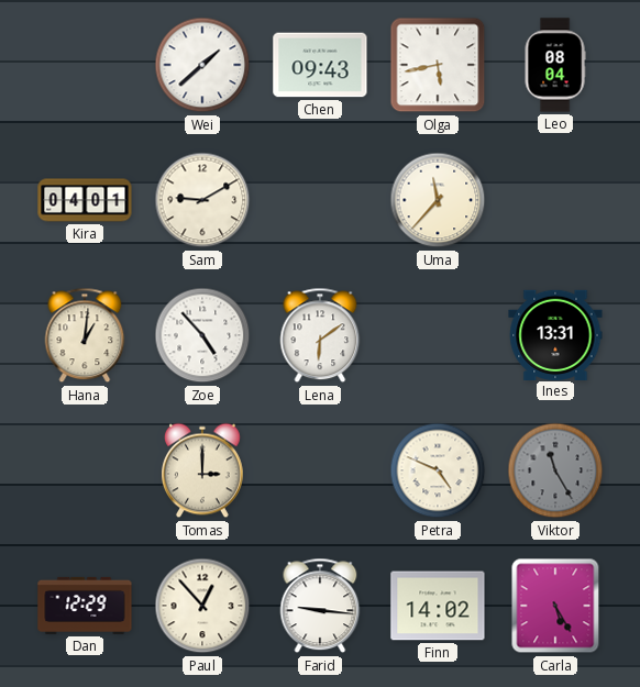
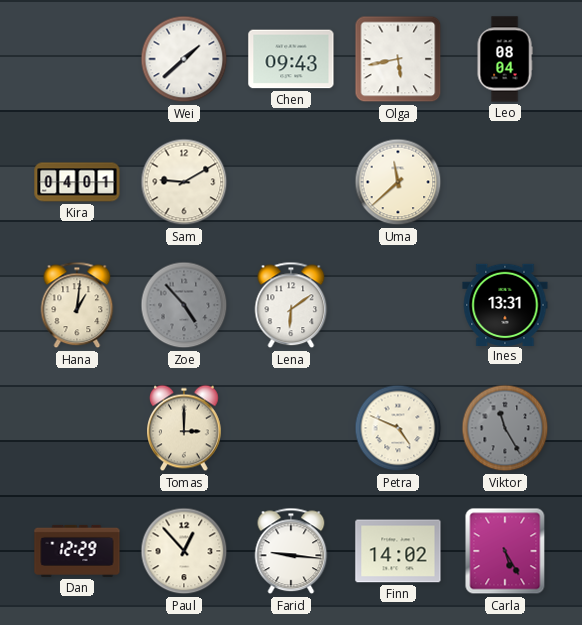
Uma: 11:37 -> 11:38 (398, 182)
Zoe dial: white -> grey (184, 305)
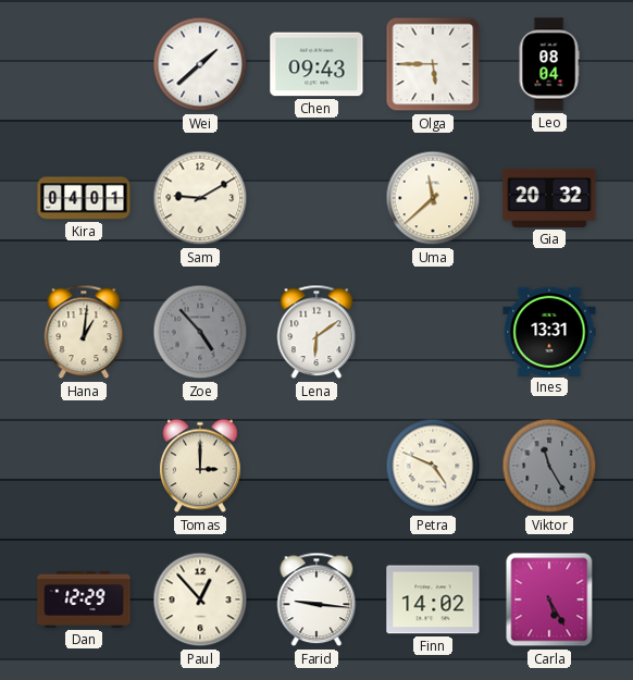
Olga: 5:43 -> 5:45 (433, 64)
Gia: none -> 20:32 (549, 198)
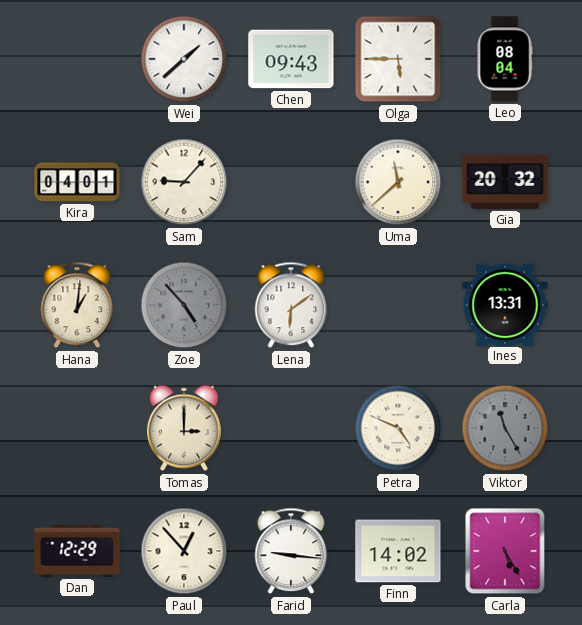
Sam: 9:10 -> 9:07 (184, 182)
